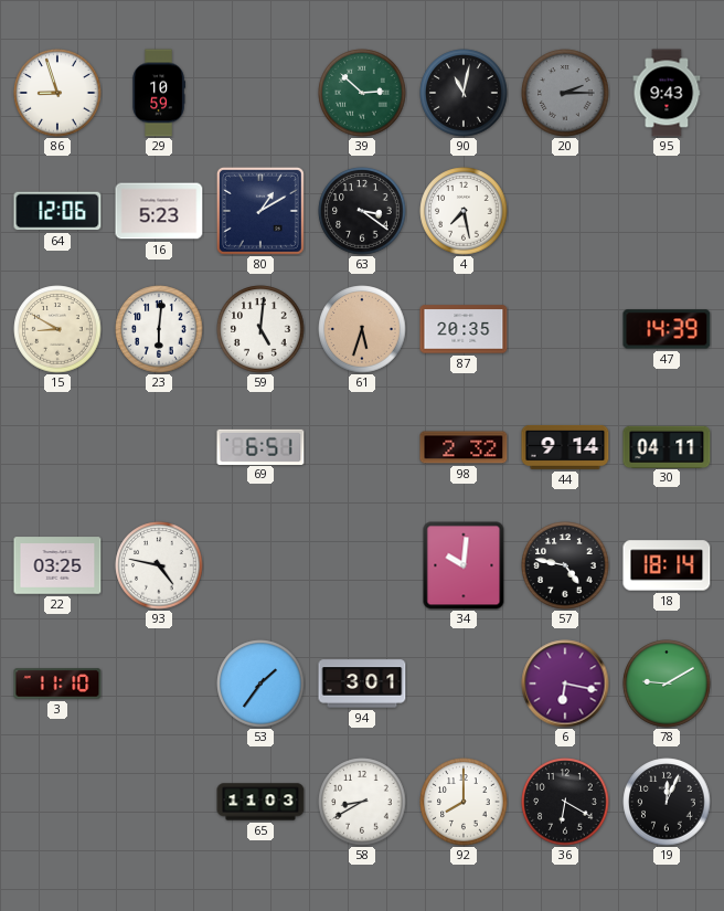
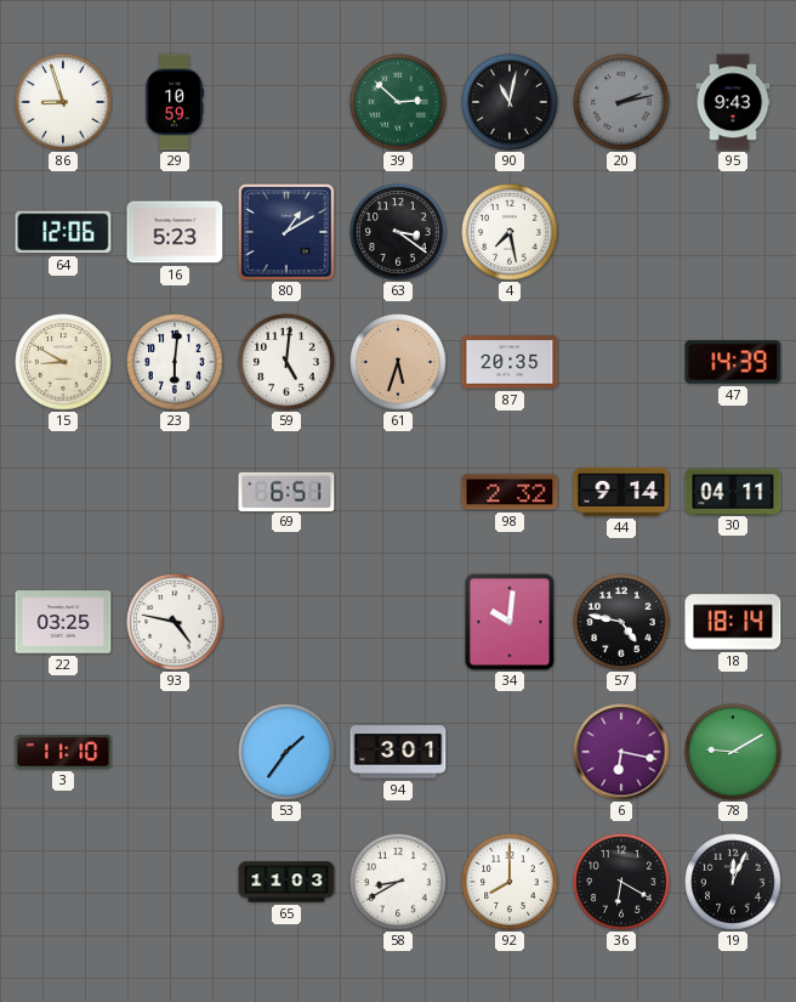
20: 2:15 -> 2:13 (621, 102)
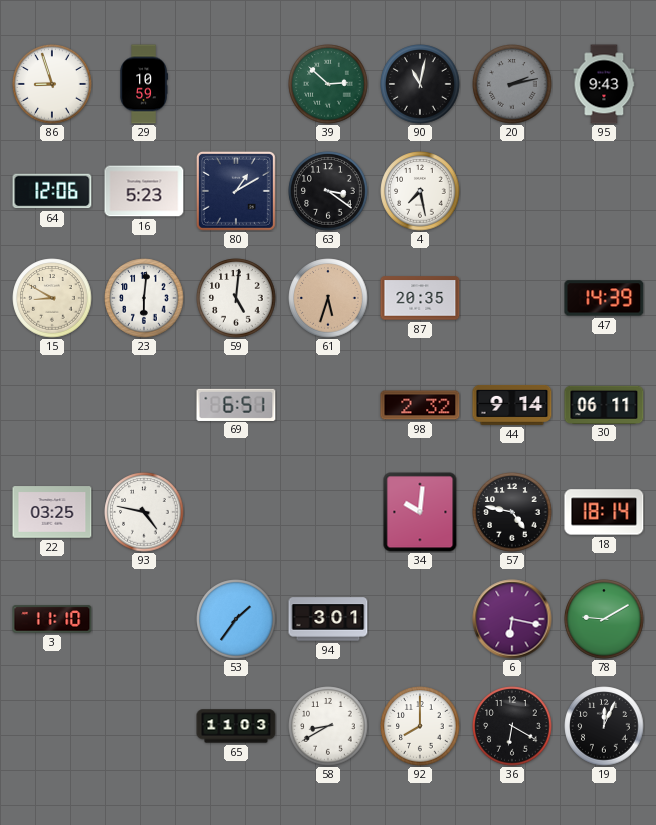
30: 04:11 -> 06:11 (604, 404)
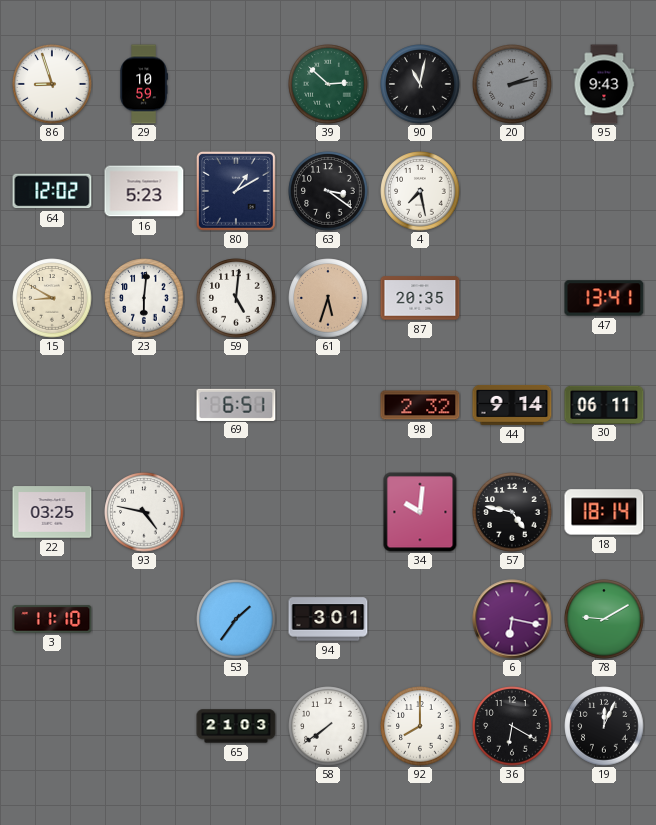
64: 12:06 -> 12:02 (52, 191)
47: 14:39 -> 13:41 (604, 298)
65: 11:03 -> 21:03 (236, 726)
58: 8:40 -> 7:39 (328, 726)
